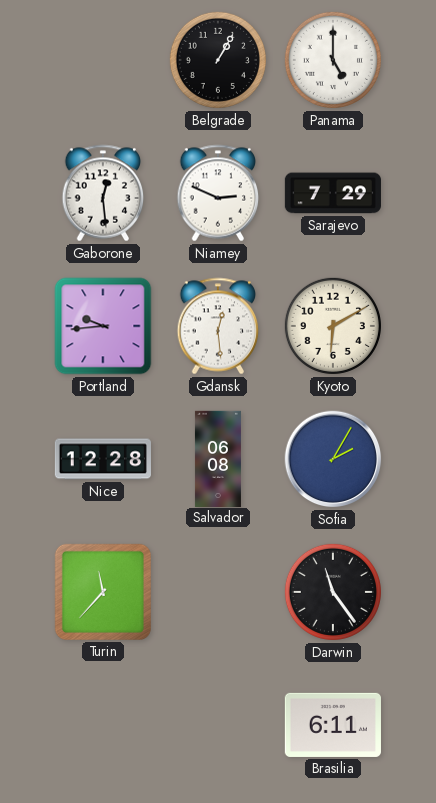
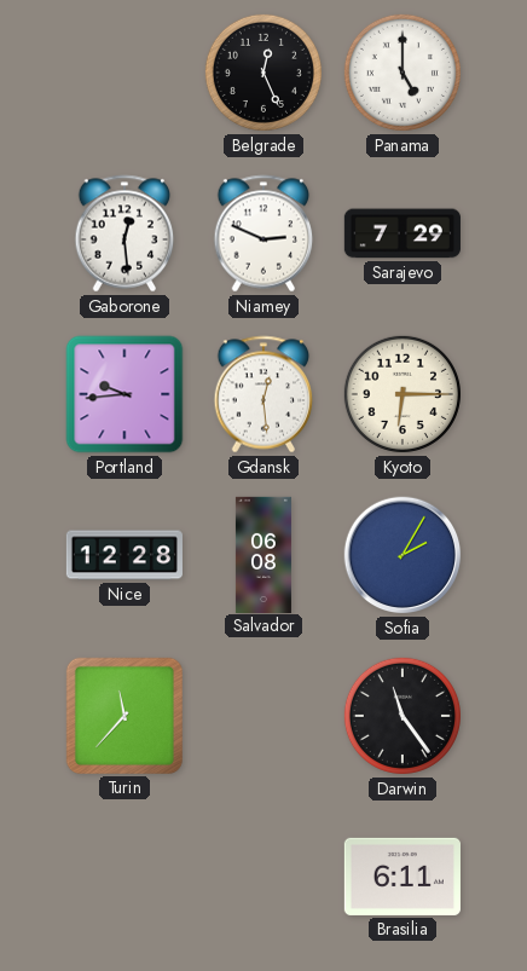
Belgrade: 1:05 -> 12:26 (263, 73)
Kyoto: 6:10 -> 6:15 (403, 394)
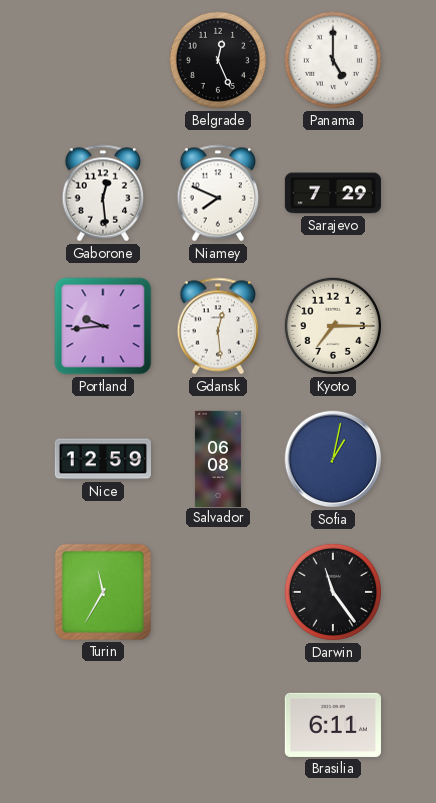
Niamey: 2:49 -> 7:49 (218, 193)
Kyoto: 6:15 -> 7:15 (333, 326)
Nice: 12:28 -> 12:59 (103, 459)
Sofia: 2:05 -> 1:02 (333, 459)
Turin: 11:37 -> 11:35 (103, 592)
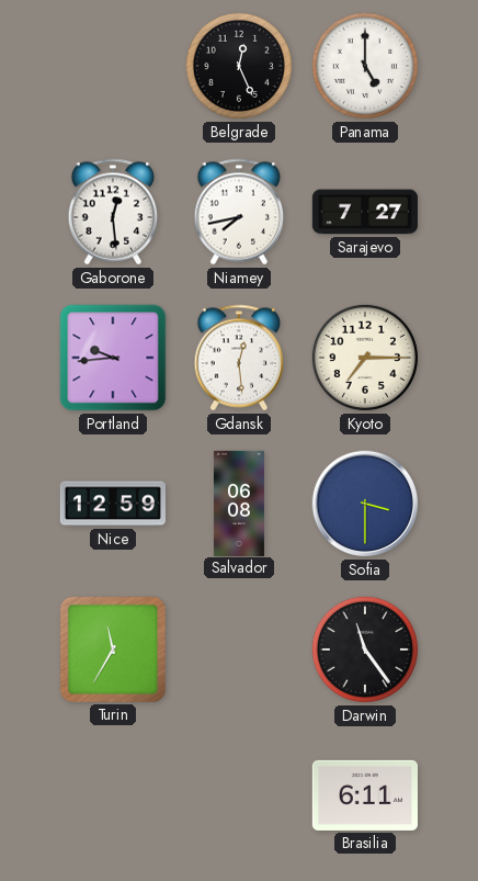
Niamey: 7:49 -> 7:43 (239, 212)
Sarajevo: 7:29 -> 7:27 (365, 212)
Sofia: 1:02 -> 3:30 (365, 504)
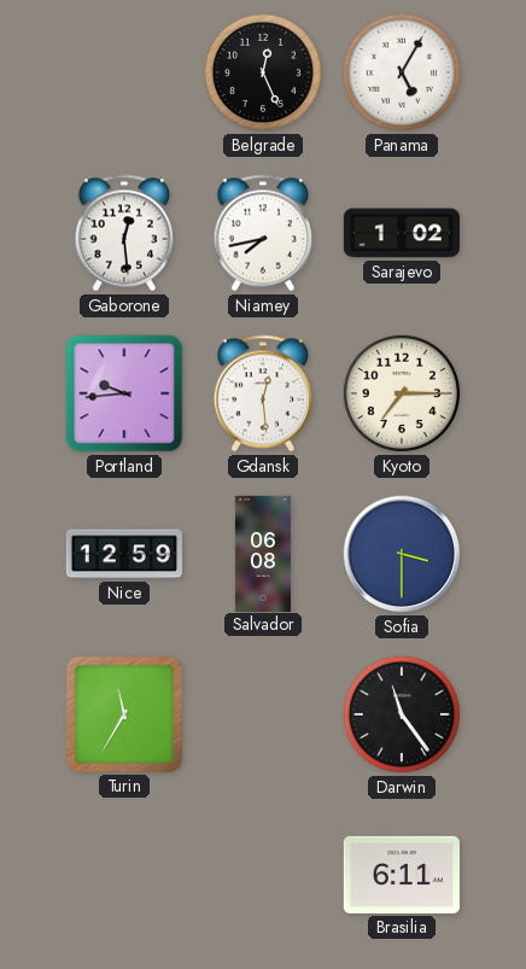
Panama: 5:00 -> 5:05 (402, 72)
Sarajevo: 7:27 -> 1:02 (402, 233)
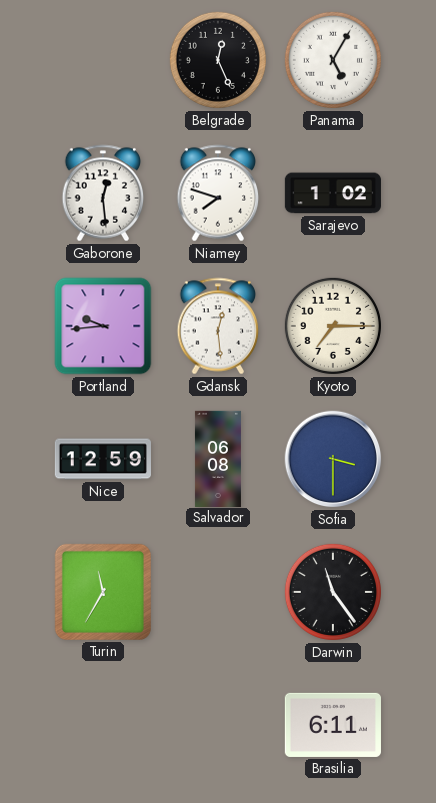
Niamey: 7:43 -> 7:48 (218, 193)
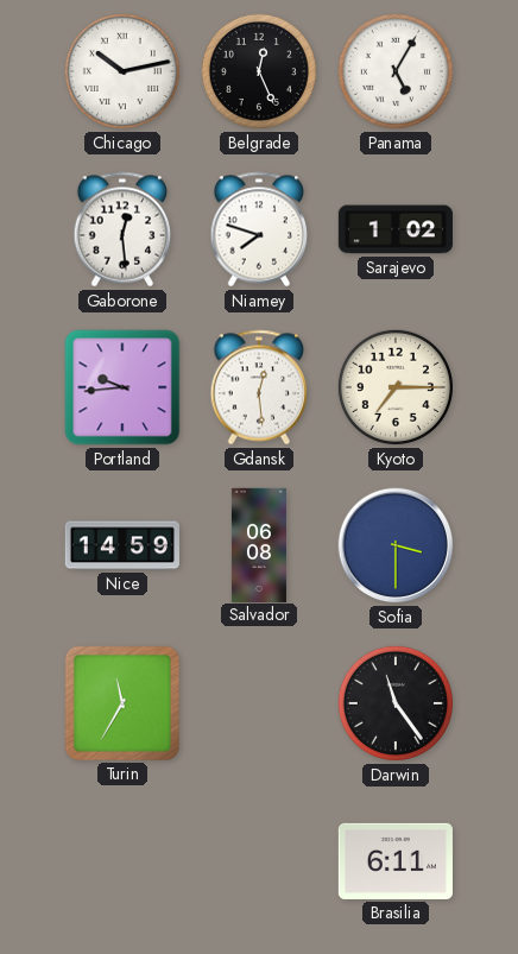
Chicago: none -> 10:13 (122, 71)
Nice: 12:59 -> 14:59 (122, 545)
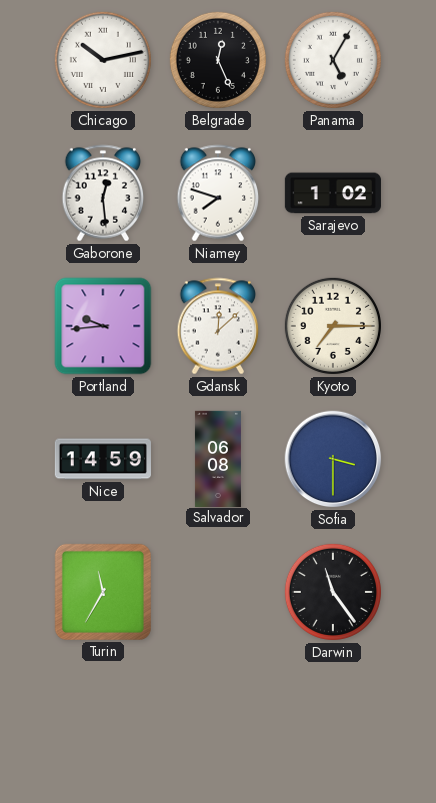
Gdansk: 12:29 -> 12:08 (218, 326)
Brasilia: 6:11 -> none (396, 861)
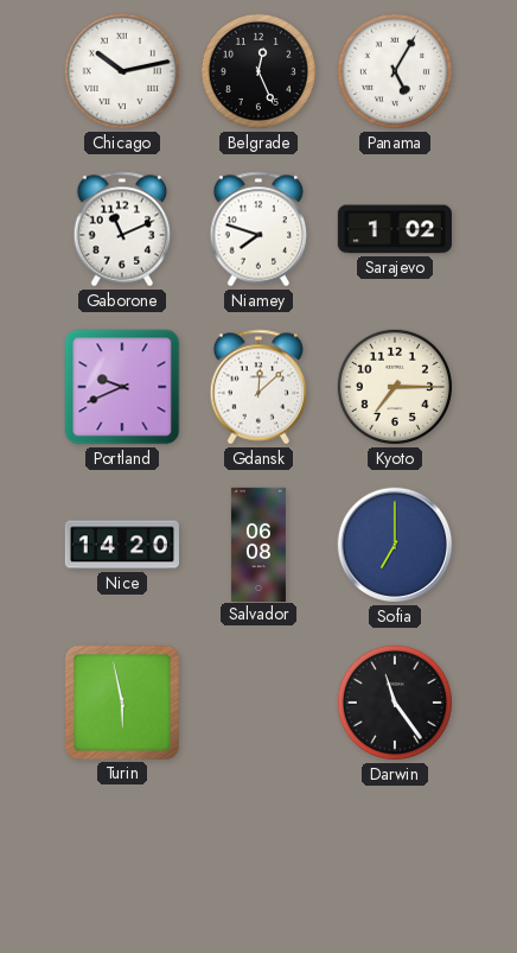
Gaborone: 12:29 -> 11:11 (122, 229)
Portland: 9:44 -> 9:41 (122, 387)
Nice: 14:59 -> 14:20 (122, 545)
Sofia: 3:30 -> 7:00 (395, 545)
Turin: 11:35 -> 5:58 (122, 703)
